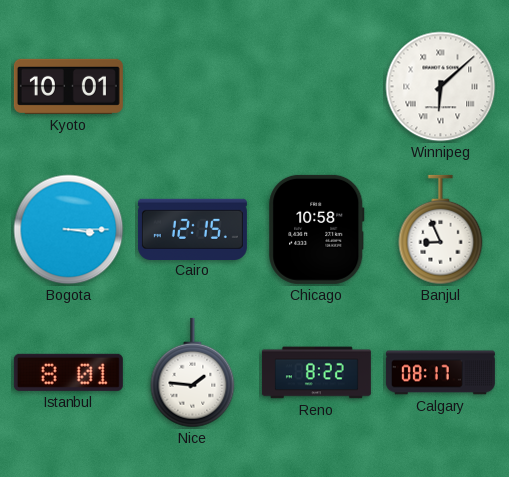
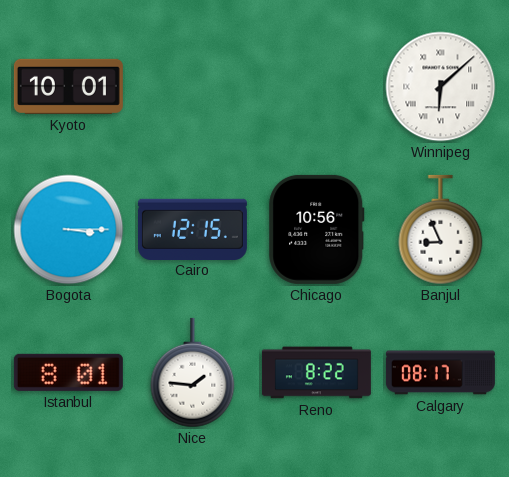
Chicago: 10:58 -> 10:56 (317, 229)
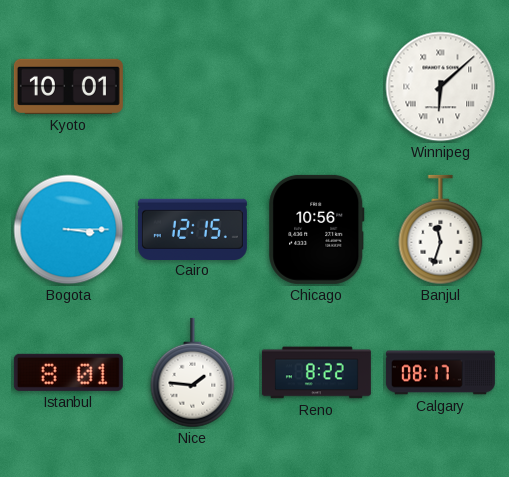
Banjul: 8:56 -> 11:33 (441, 230)
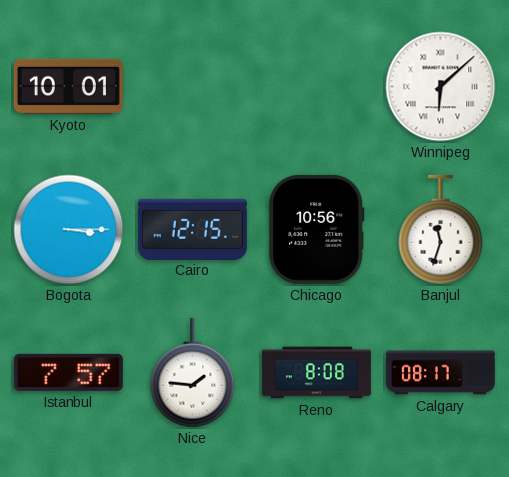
Istanbul: 8:01 -> 7:57 (68, 372)
Reno: 8:22 -> 8:08 (316, 373)
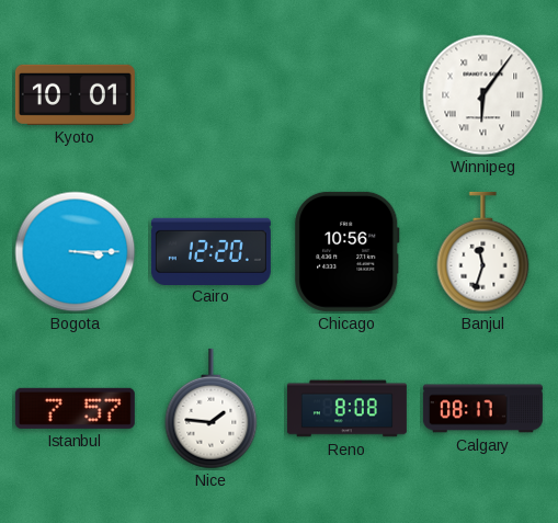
Winnipeg: 6:08 -> 6:06 (483, 95)
Cairo: 12:15 -> 12:20 (210, 251)
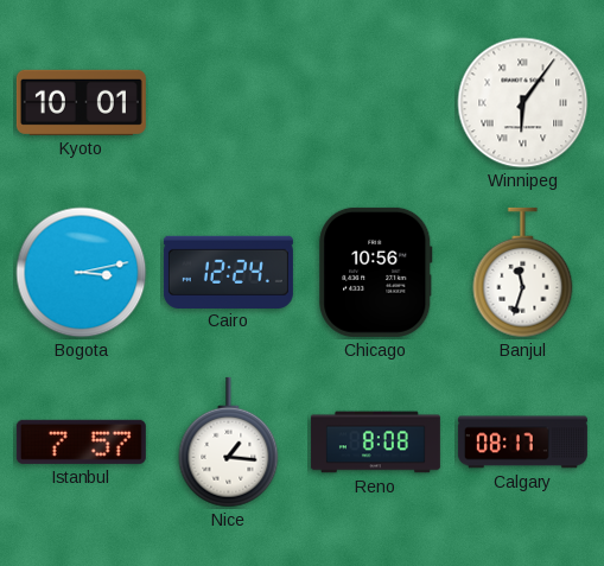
Bogota: 3:15 -> 3:13 (82, 273)
Cairo: 12:20 -> 12:24 (228, 272)
Nice: 1:46 -> 1:16 (229, 443)
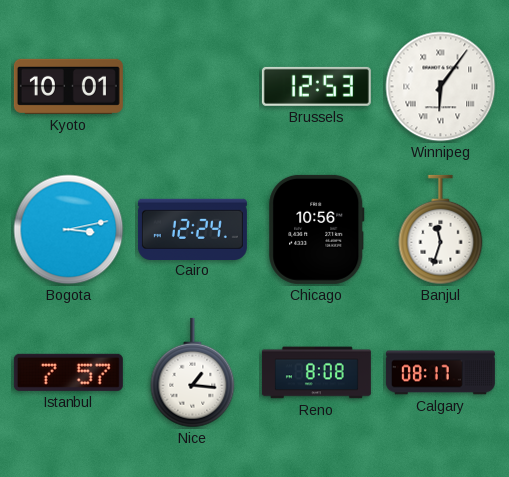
Brussels: none -> 12:53 (316, 86)
